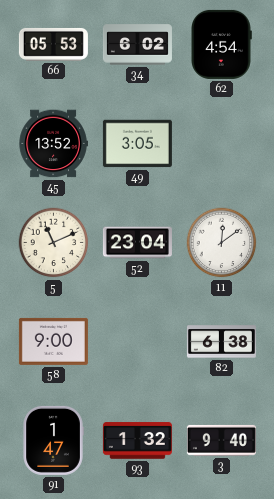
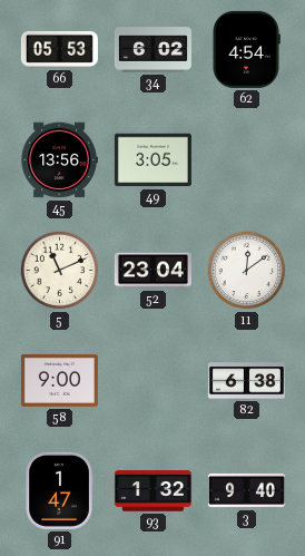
45: 13:52 -> 13:56 (59, 160)
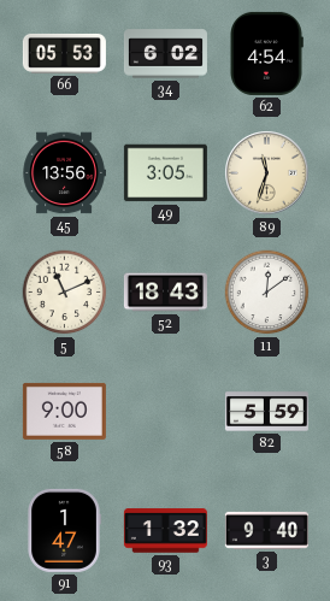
89: none -> 11:33 (267, 173)
52: 23:04 -> 18:43 (165, 293)
82: 6:38 -> 5:59 (266, 412)
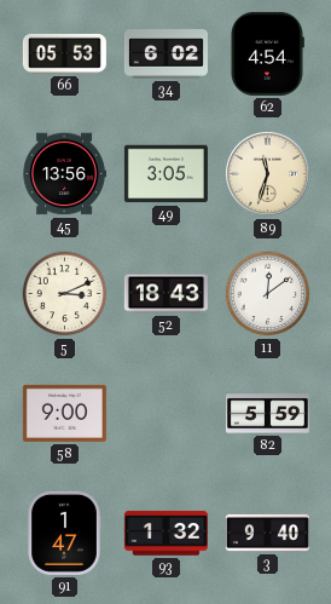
5: 11:11 -> 3:11 (65, 294)
